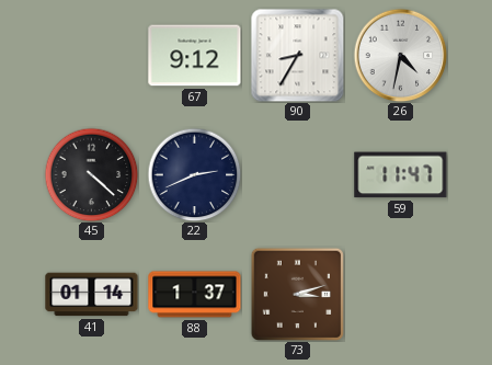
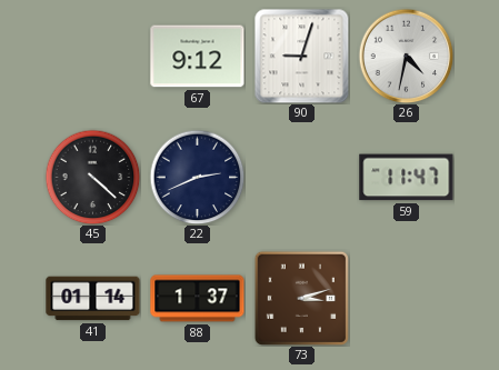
90: 8:35 -> 9:03 (301, 56)
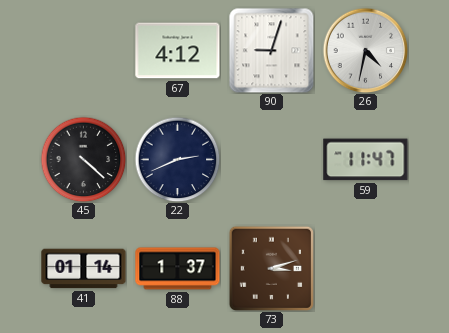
67: 9:12 -> 4:12 (178, 51)
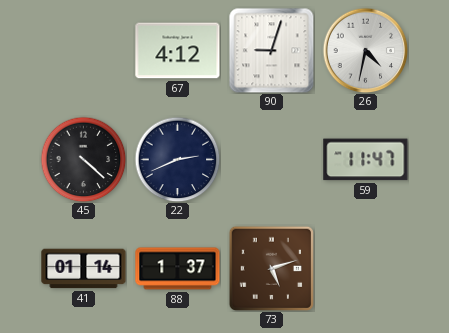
73: 3:12 -> 5:12 (271, 268)
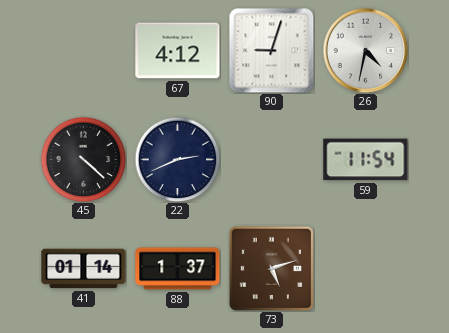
59: 11:47 -> 11:54 (366, 160)
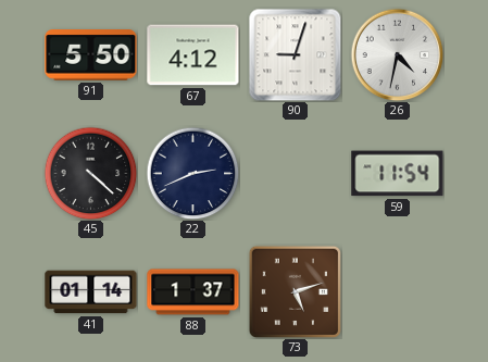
91: none -> 5:50 (91, 55)
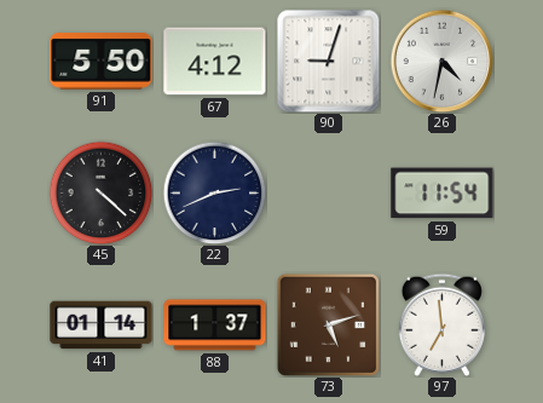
97: none -> 6:59 (441, 324)
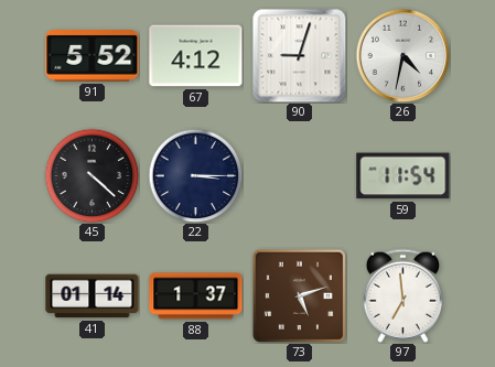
91: 5:50 -> 5:52 (93, 56)
22: 2:41 -> 3:15 (195, 175)
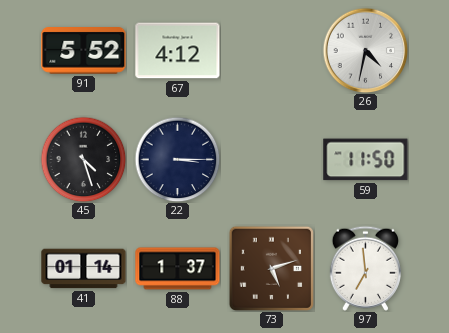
90: 9:03 -> none (299, 55)
45: 4:22 -> 4:27 (83, 159)
59: 11:54 -> 11:50 (366, 160)
